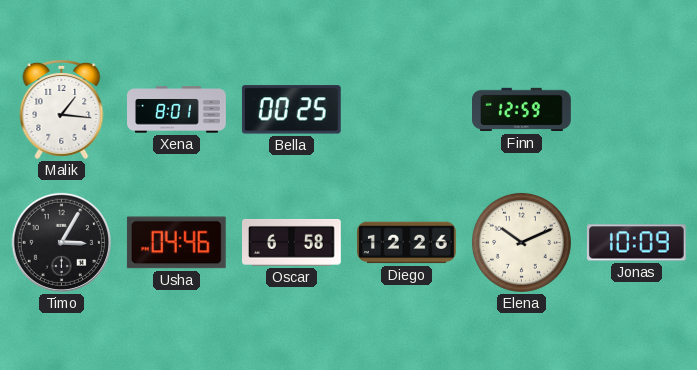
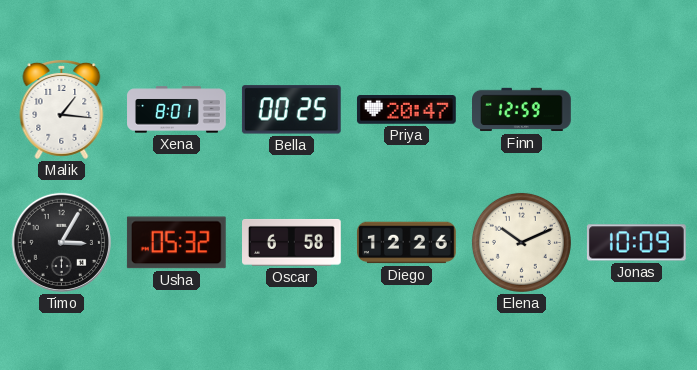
Priya: none -> 20:47 (406, 110)
Usha: 04:46 -> 05:32 (176, 243)
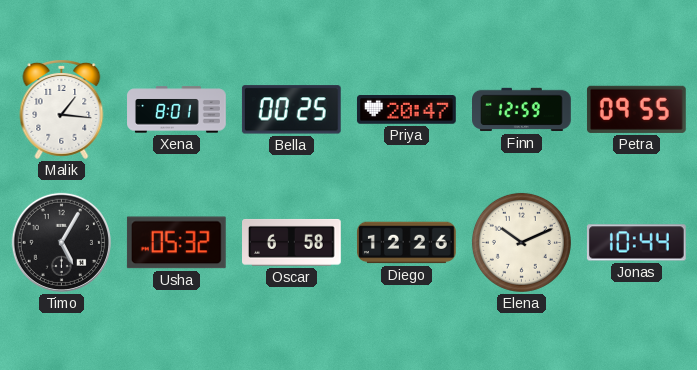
Petra: none -> 09:55 (636, 109)
Timo: 3:05 -> 5:05 (61, 242)
Jonas: 10:09 -> 10:44 (636, 243)
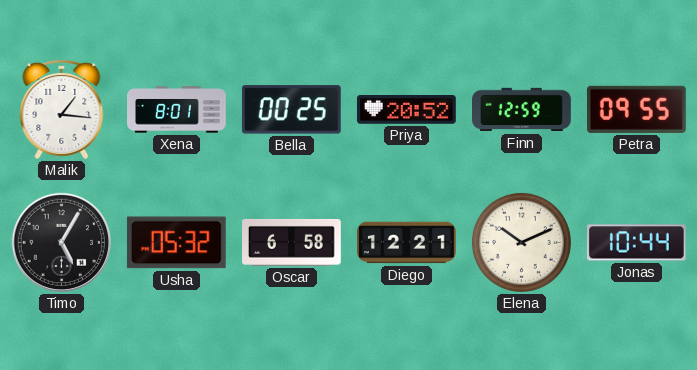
Priya: 20:47 -> 20:52 (406, 110)
Diego: 12:26 -> 12:21 (407, 243)
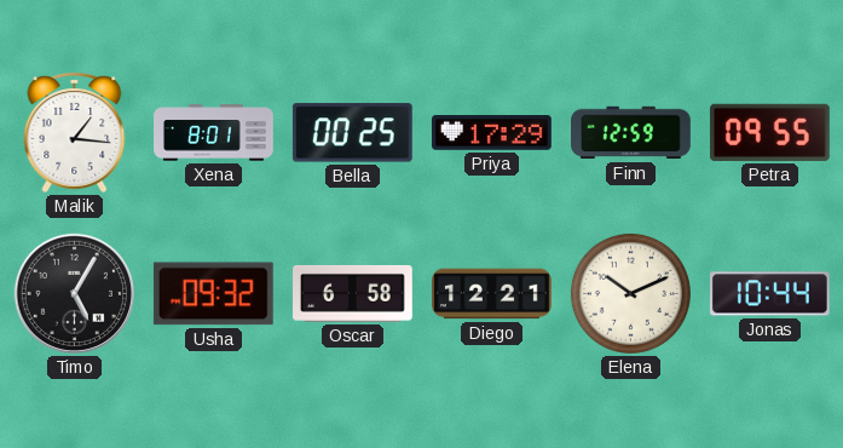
Priya: 20:52 -> 17:29 (491, 133)
Usha: 05:32 -> 09:32 (213, 294)
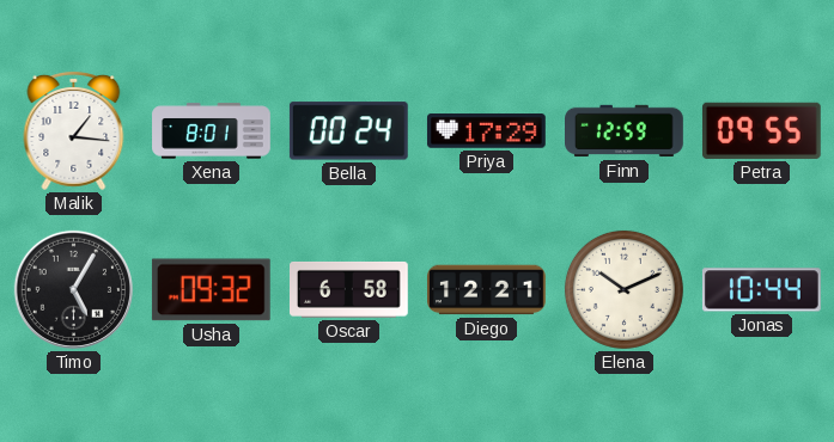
Bella: 00:25 -> 00:24 (348, 131)
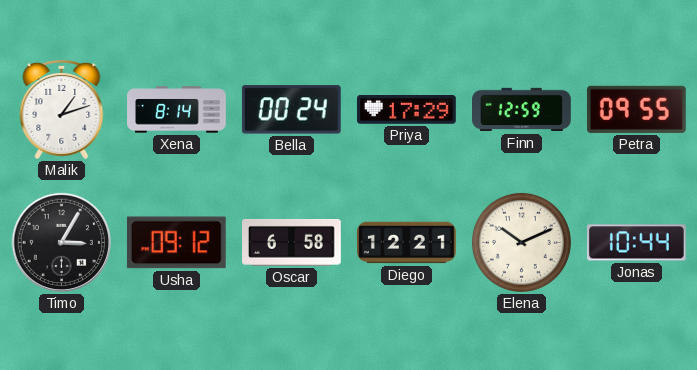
Malik: 1:16 -> 1:12 (62, 110)
Xena: 8:01 -> 8:14 (177, 110)
Timo: 5:05 -> 3:05 (61, 242)
Usha: 09:32 -> 09:12 (176, 243)
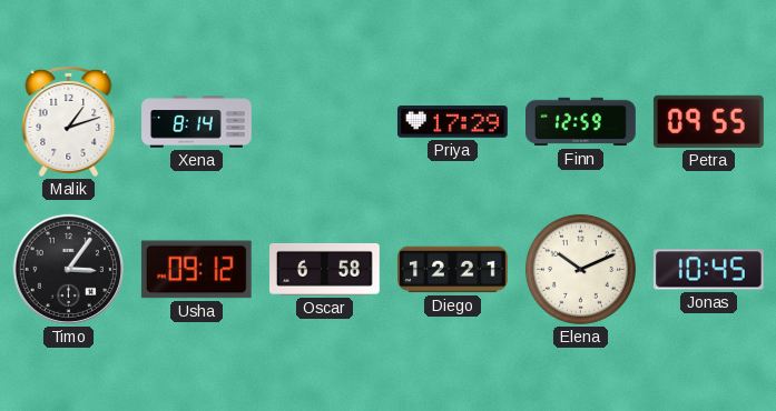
Bella: 00:24 -> none (291, 110)
Timo: 3:05 -> 3:06 (68, 269)
Jonas: 10:44 -> 10:45 (708, 270)
